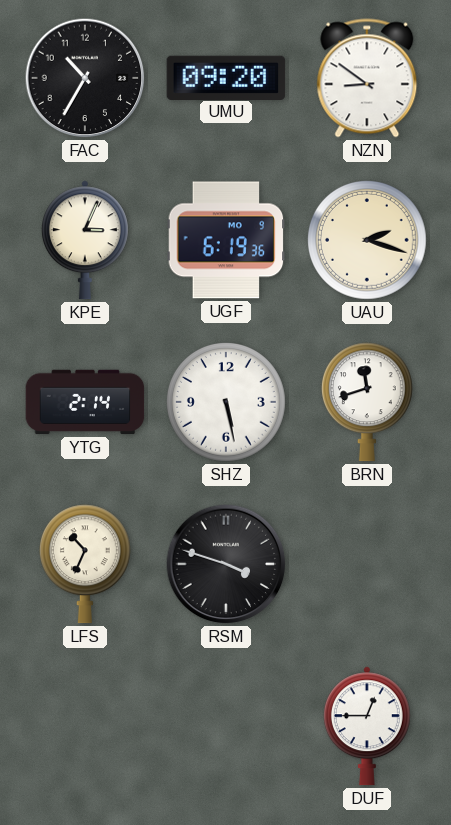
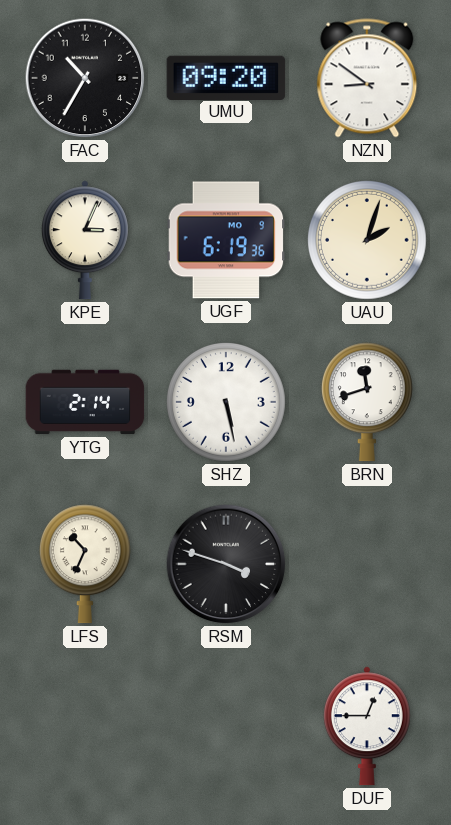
UAU: 2:18 -> 2:03 (368, 241)
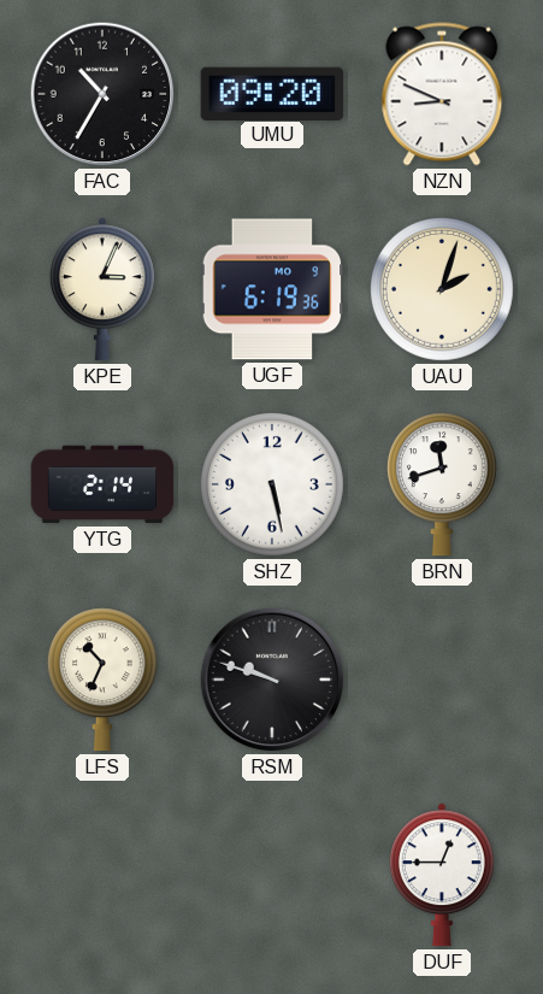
NZN: 8:51 -> 8:49 (442, 94)
RSM: 3:48 -> 9:48 (272, 680)
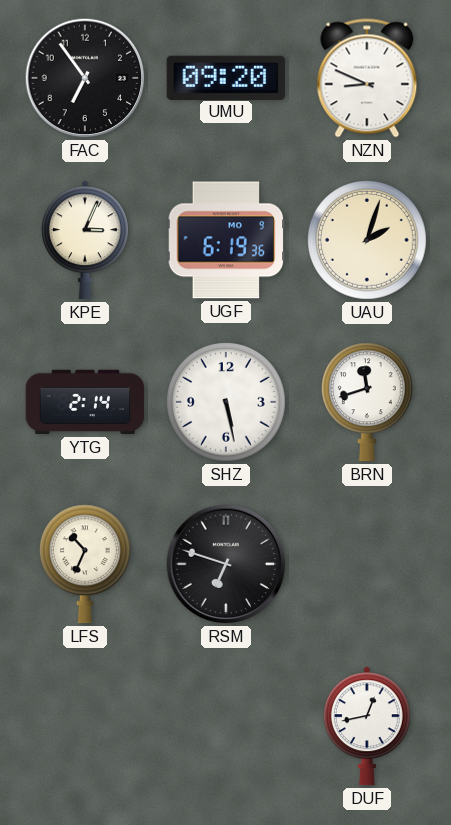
FAC: 10:35 -> 6:54 (85, 78)
RSM: 9:48 -> 6:48 (226, 564)
DUF: 12:45 -> 12:43 (367, 726)
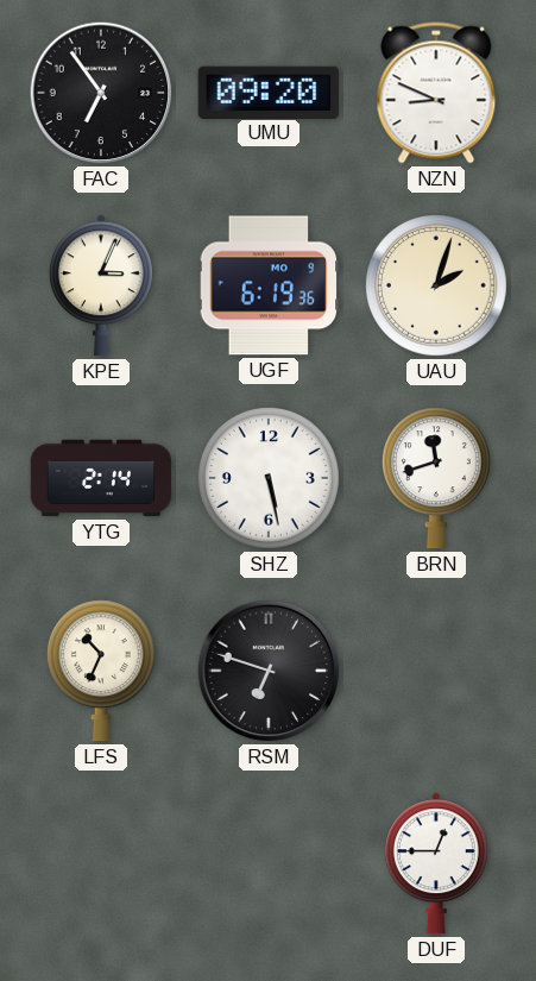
DUF: 12:43 -> 12:45 (436, 863)
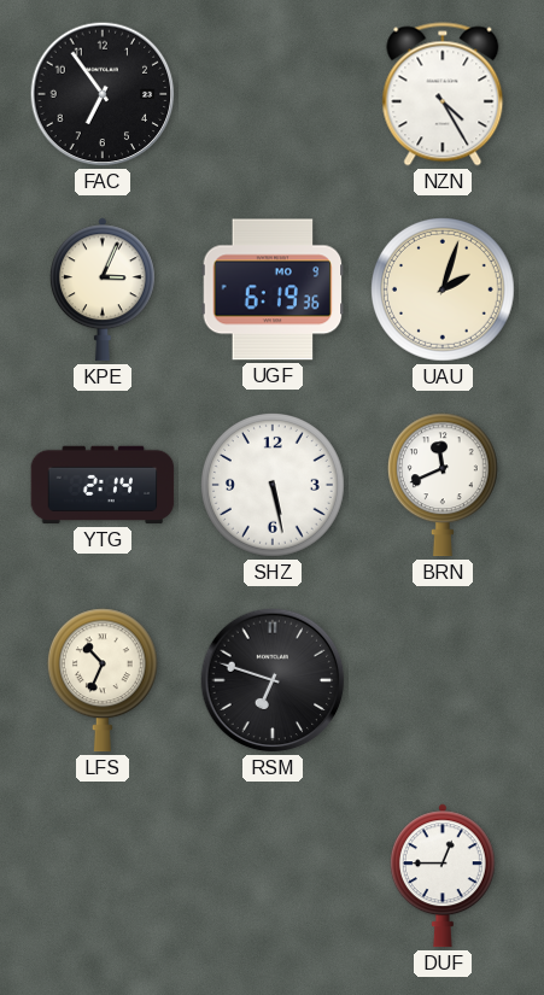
UMU: 09:20 -> none (269, 92)
NZN: 8:49 -> 4:25 (443, 94)
BRN: 11:42 -> 11:41 (443, 485)
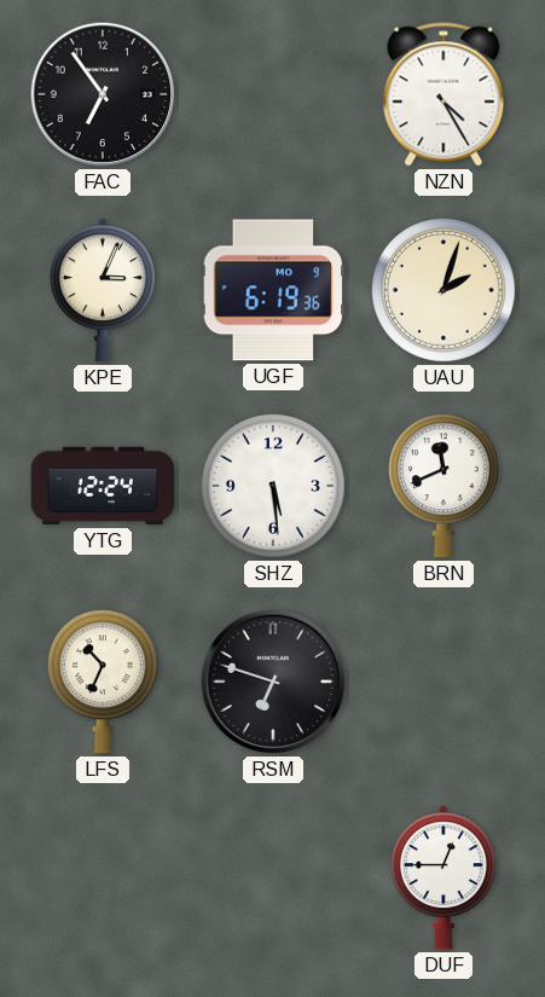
YTG: 2:14 -> 12:24 (103, 486)
SHZ: 5:28 -> 5:29 (274, 487)
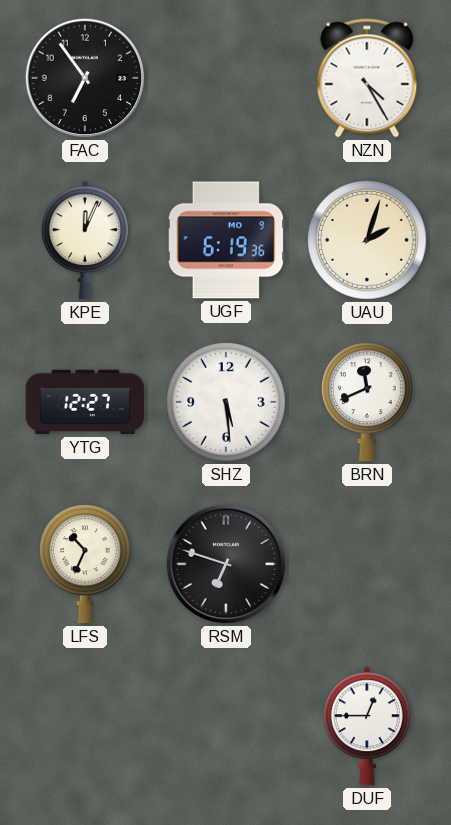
KPE: 3:04 -> 12:04 (85, 240)
YTG: 12:24 -> 12:27 (85, 402)
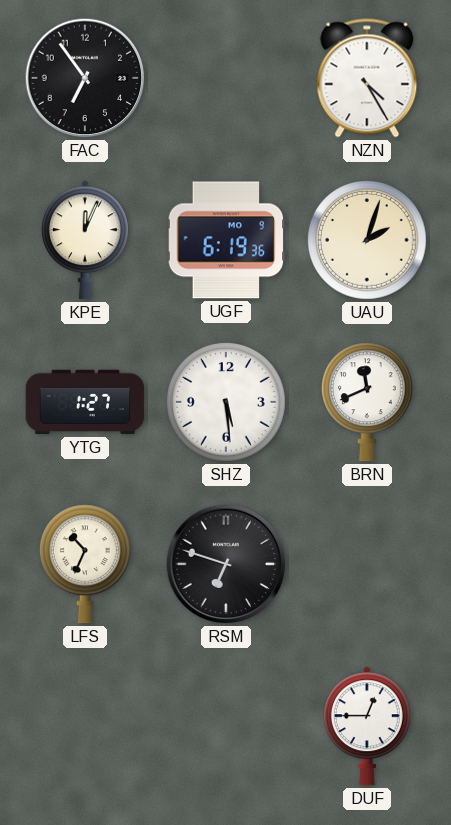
YTG: 12:27 -> 1:27 (85, 402)
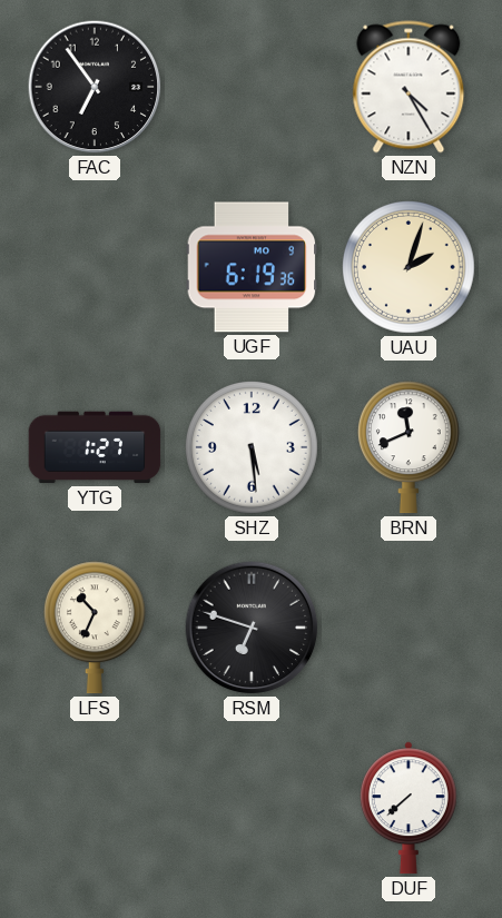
KPE: 12:04 -> none (85, 240)
DUF: 12:45 -> 7:38 (409, 808)
